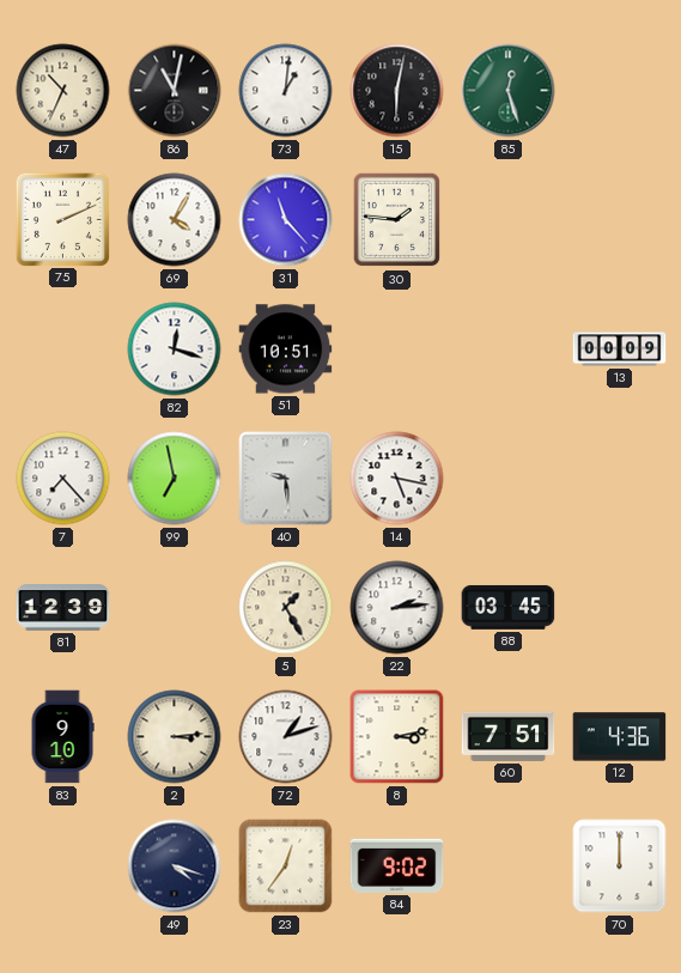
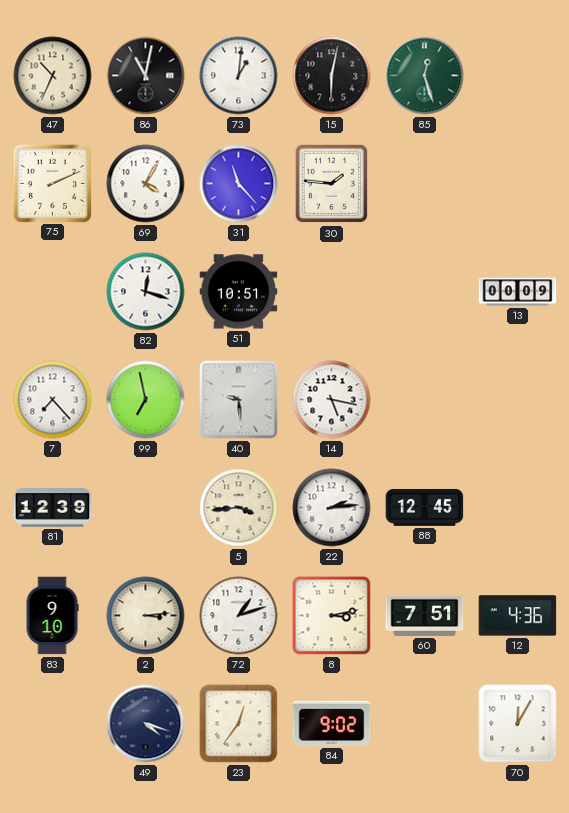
5: 1:25 -> 3:44 (239, 508)
88: 03:45 -> 12:45 (425, 507)
70: 12:00 -> 12:05 (518, 724)
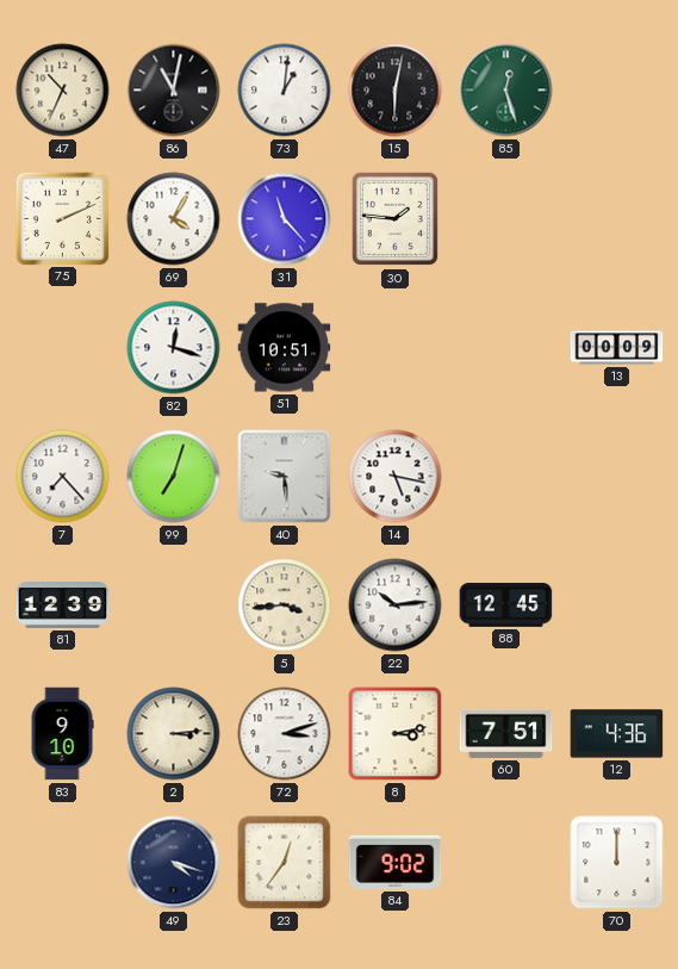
99: 6:58 -> 7:03 (174, 477)
22: 2:14 -> 10:14 (396, 605)
72: 1:12 -> 3:12 (285, 734)
70: 12:05 -> 12:00 (617, 863)
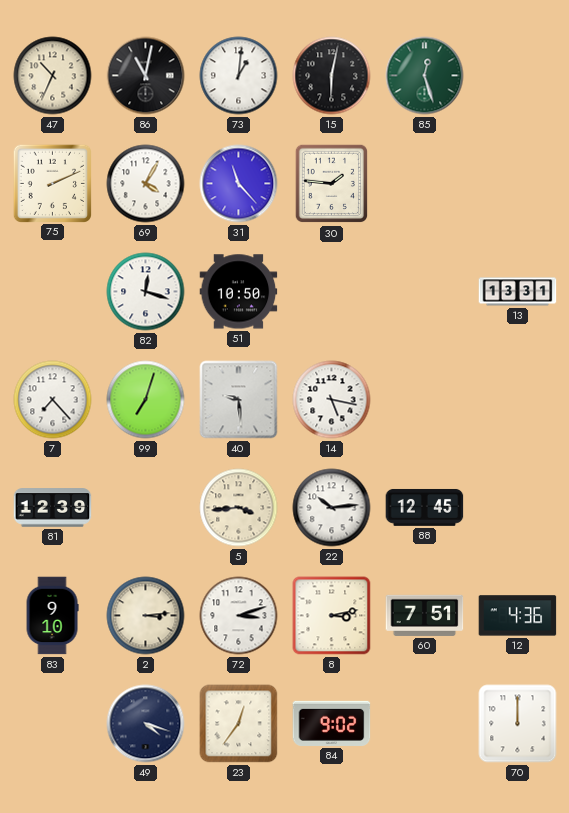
51: 10:51 -> 10:50 (239, 292)
13: 00:09 -> 13:31 (518, 292)
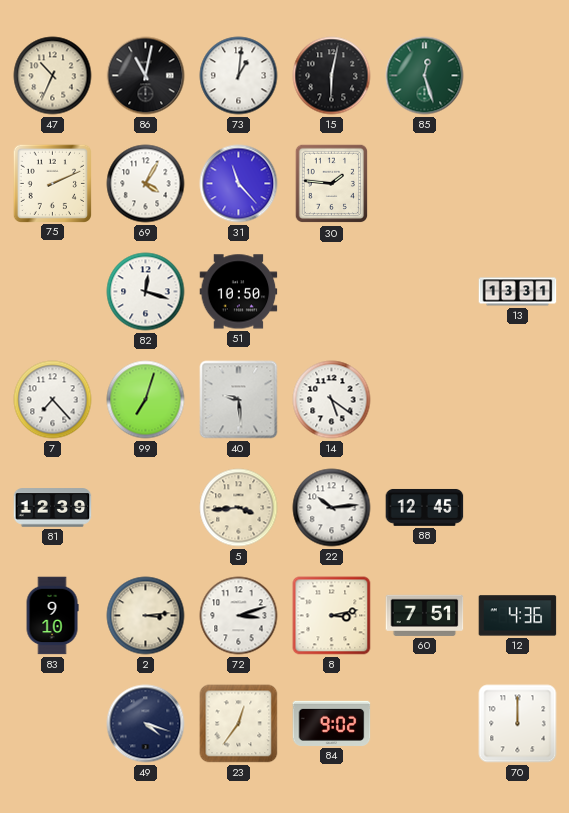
14: 5:17 -> 5:21 (332, 400)
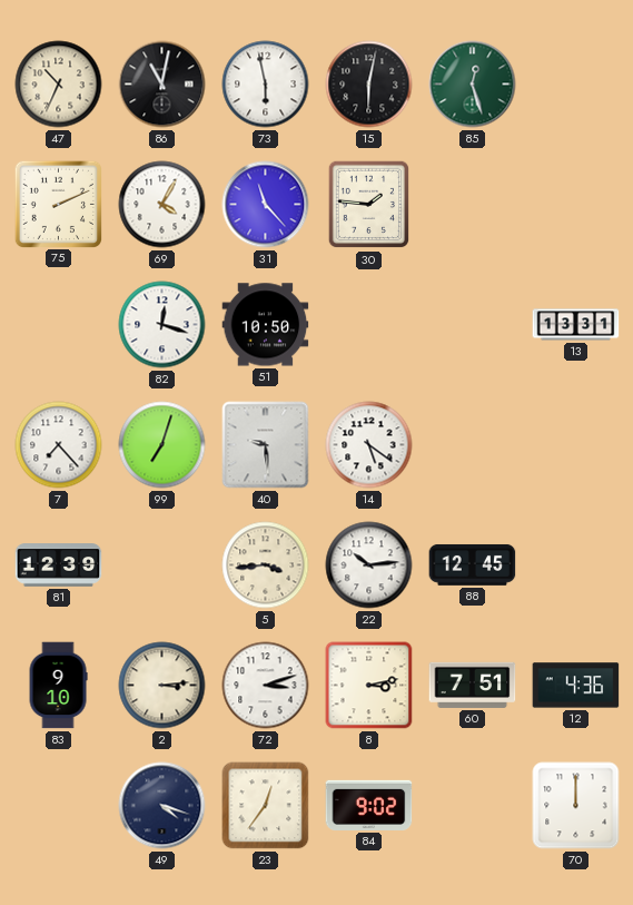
73: 1:01 -> 5:58 (266, 85)
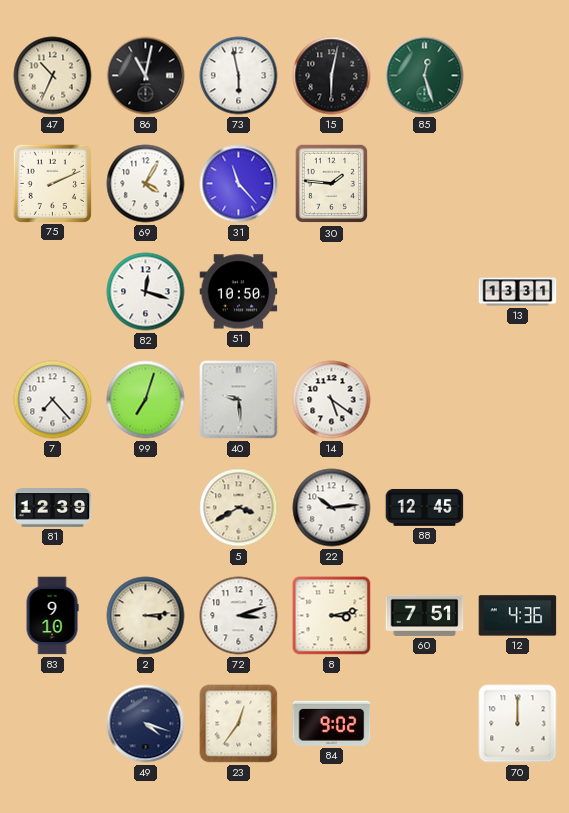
5: 3:44 -> 3:40 (239, 508)
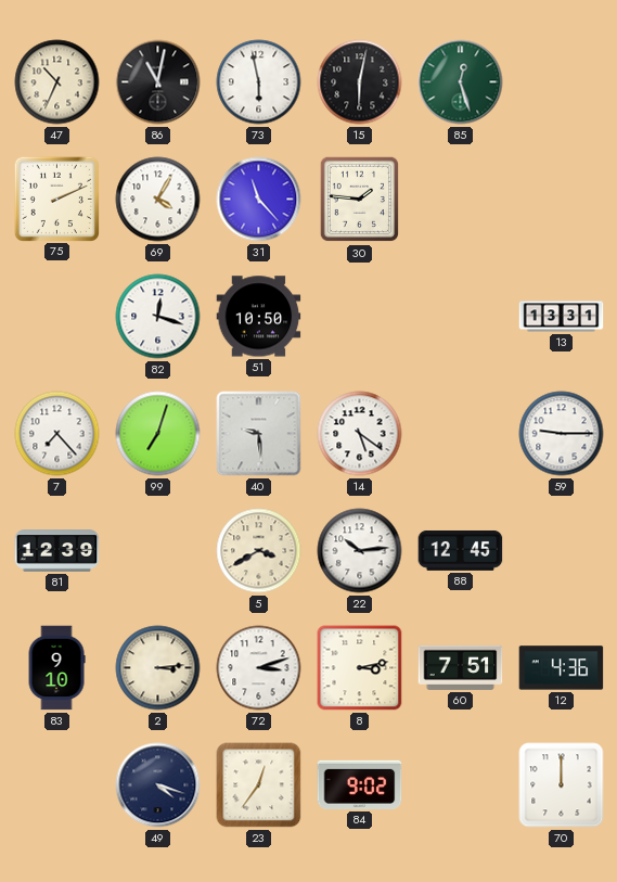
59: none -> 9:15 (562, 434)
